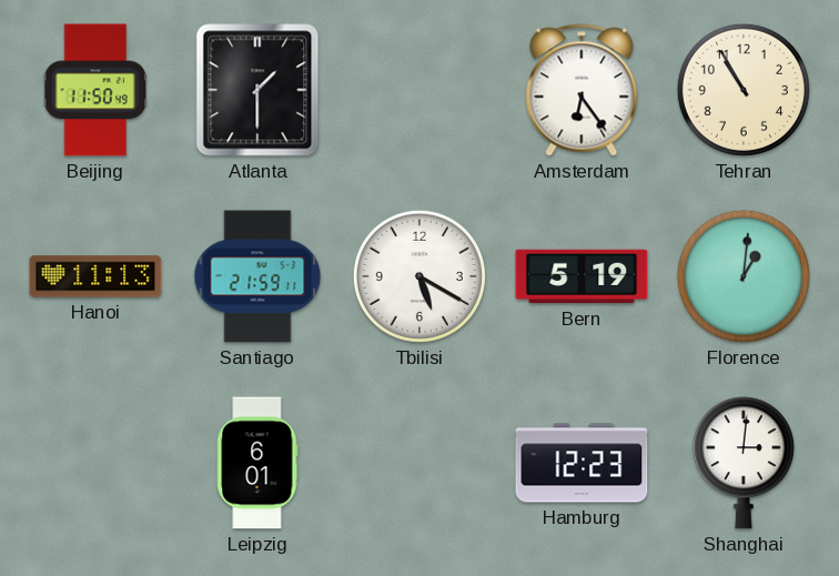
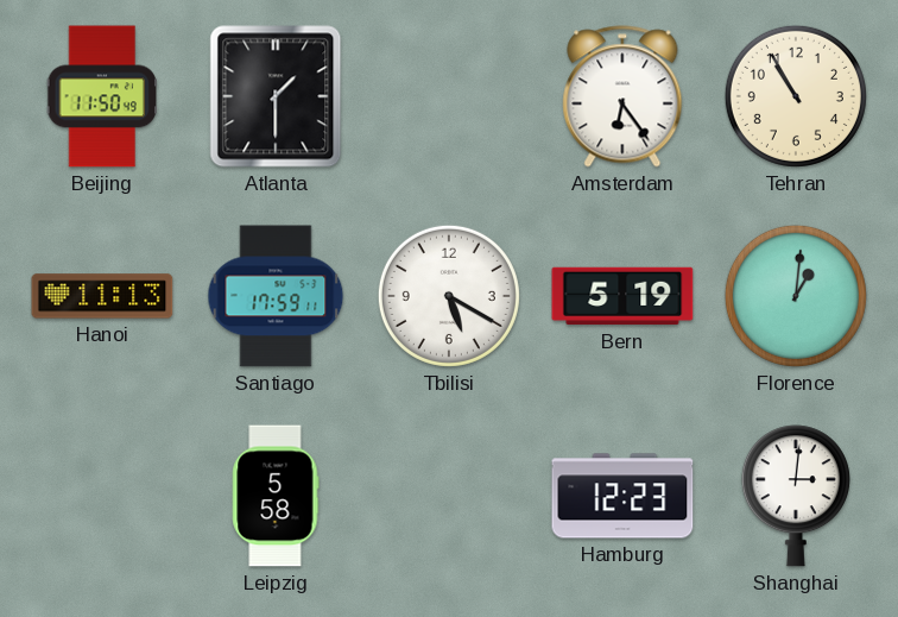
Santiago: 21:59 -> 17:59 (276, 296)
Leipzig: 6:01 -> 5:58 (276, 496)
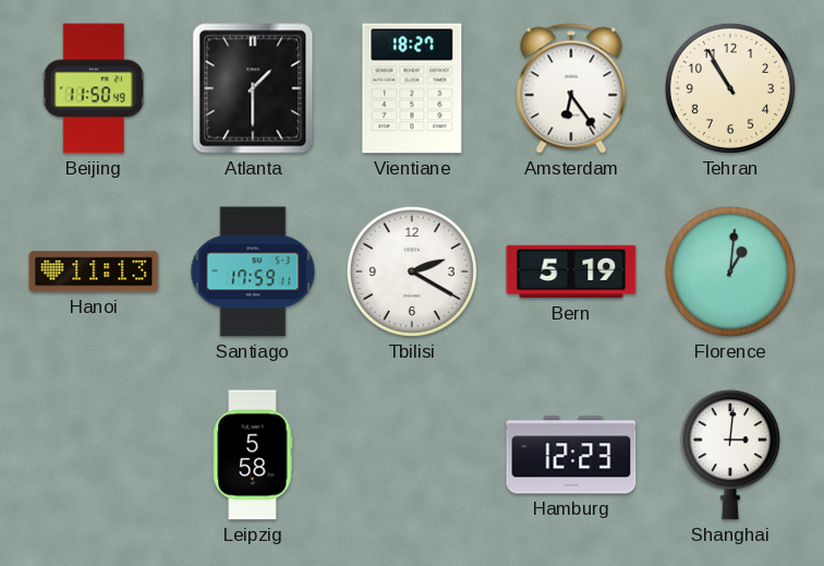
Vientiane: none -> 18:27 (412, 88)
Tbilisi: 5:20 -> 2:20 (412, 272)
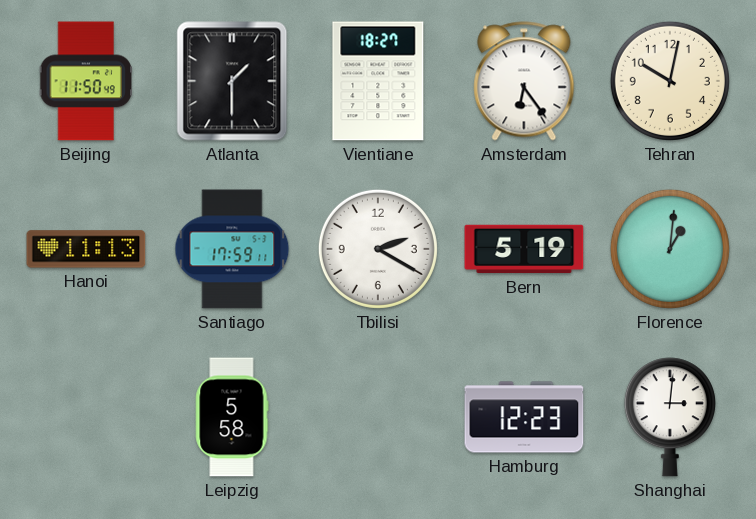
Tehran: 10:55 -> 10:02 (670, 81)
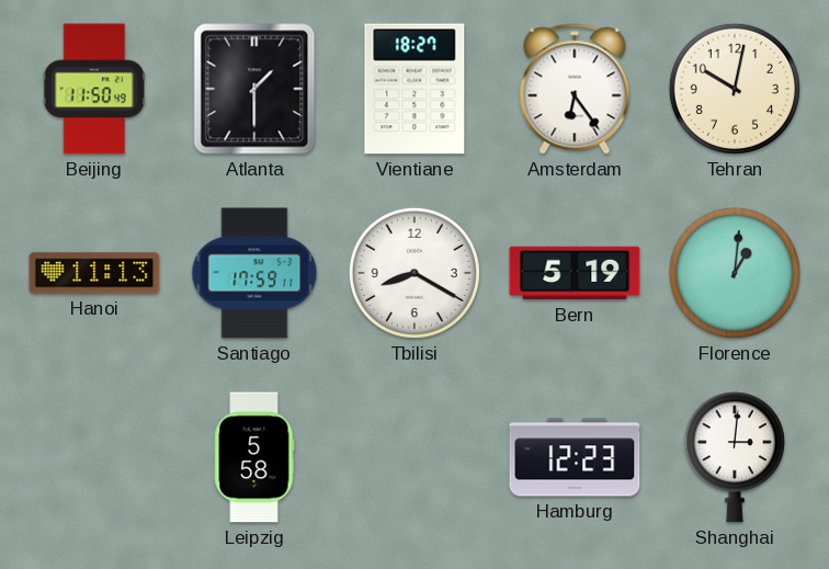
Tbilisi: 2:20 -> 8:20 (414, 273)
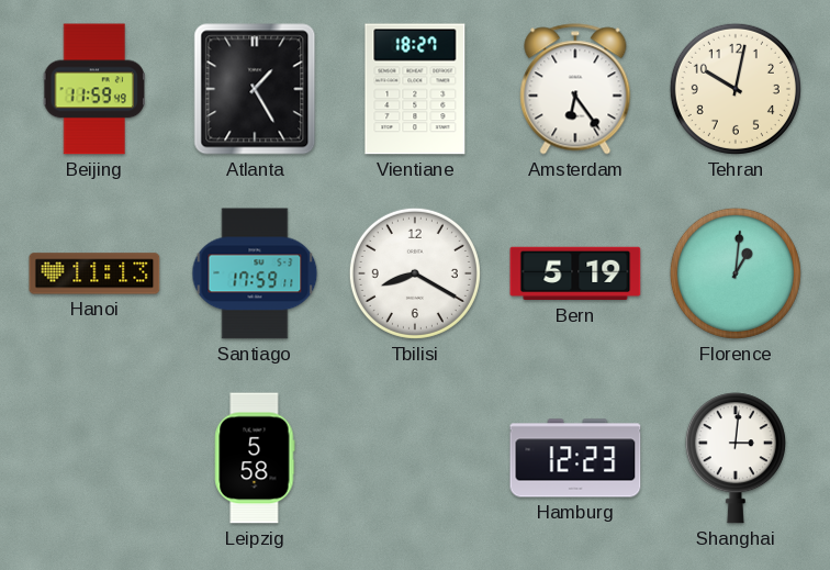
Beijing: 11:50 -> 11:59 (94, 89)
Atlanta: 1:30 -> 1:25 (255, 89)
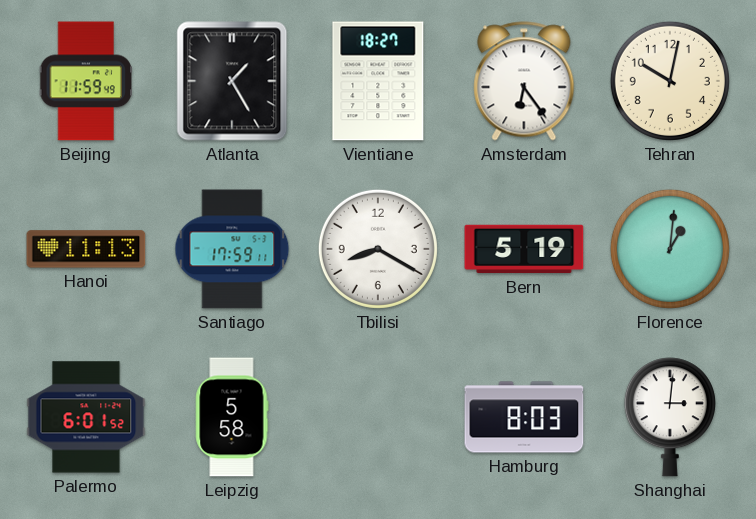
Palermo: none -> 6:01 (86, 417)
Hamburg: 12:23 -> 8:03 (524, 417)
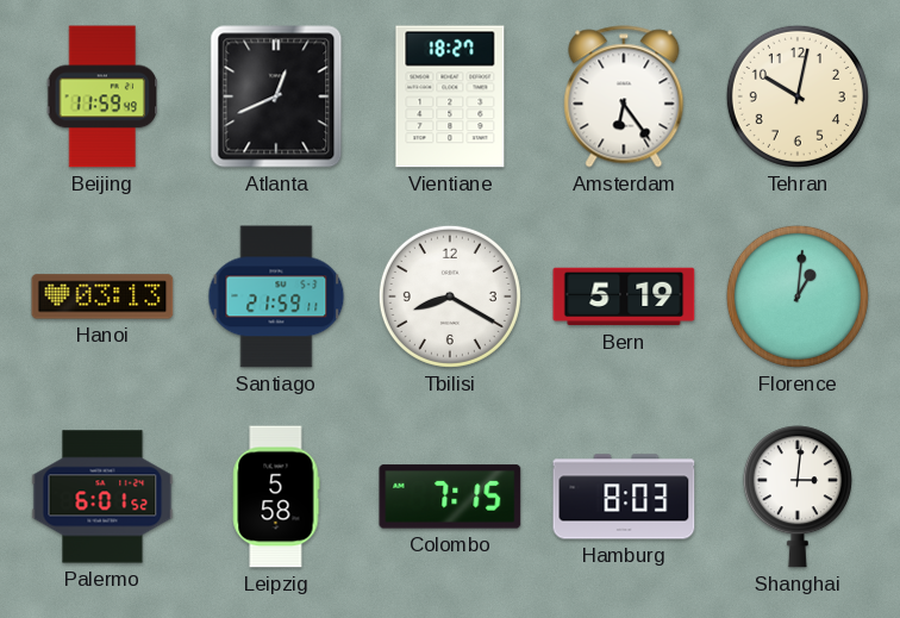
Atlanta: 1:25 -> 12:41 (276, 96)
Hanoi: 11:13 -> 03:13 (102, 296)
Santiago: 17:59 -> 21:59 (276, 296)
Colombo: none -> 7:15 (450, 497)
